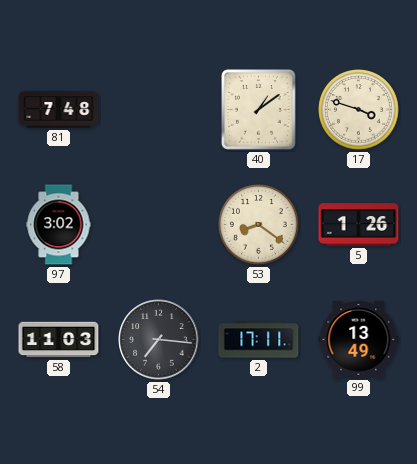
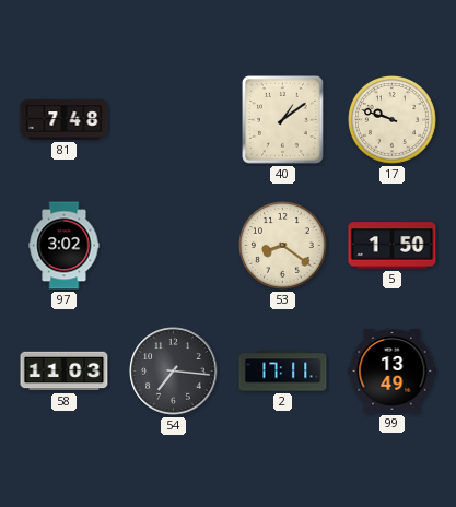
17: 3:48 -> 9:48 (393, 120)
5: 1:26 -> 1:50 (393, 246)
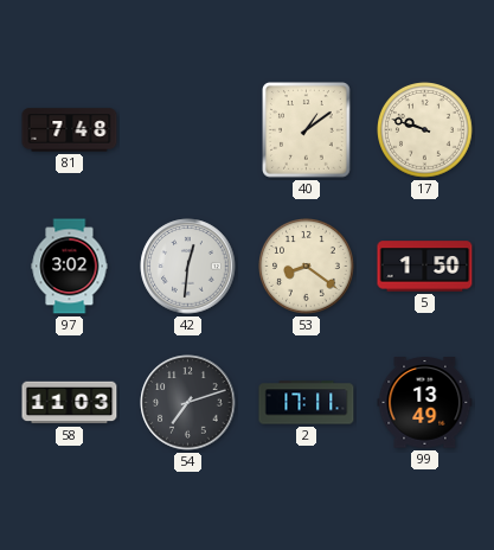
42: none -> 12:31 (188, 267)
54: 7:16 -> 7:12 (188, 403)
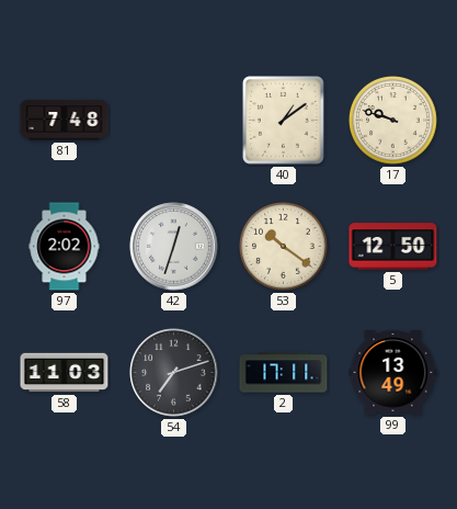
97: 3:02 -> 2:02 (65, 247)
42: 12:31 -> 12:33 (174, 247)
53: 8:21 -> 10:21 (284, 247)
5: 1:50 -> 12:50 (393, 247)
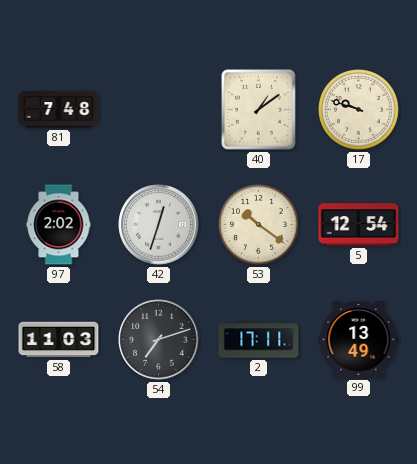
5: 12:50 -> 12:54 (359, 225)
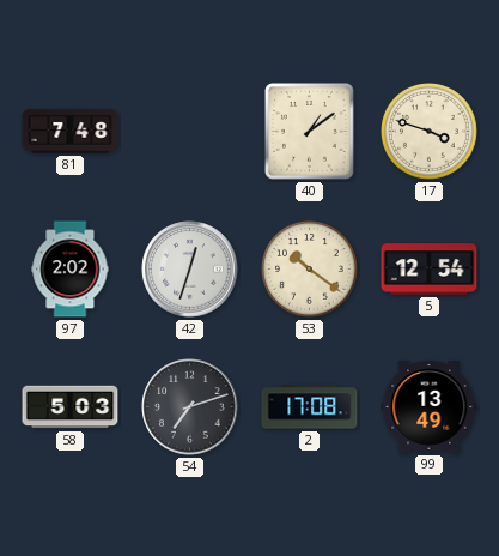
17: 9:48 -> 3:48 (430, 132)
58: 11:03 -> 5:03 (71, 407)
2: 17:11 -> 17:08 (310, 407)
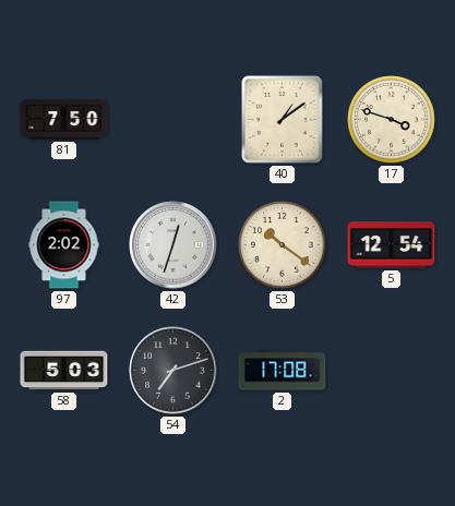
81: 7:48 -> 7:50 (64, 120)
99: 13:49 -> none (430, 407)
